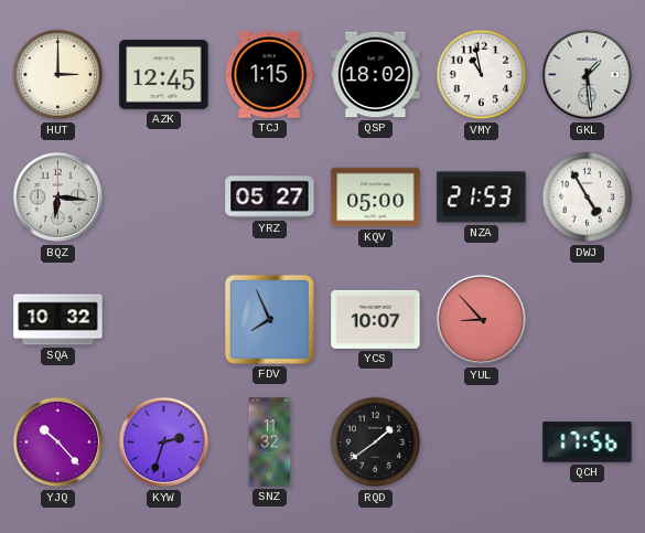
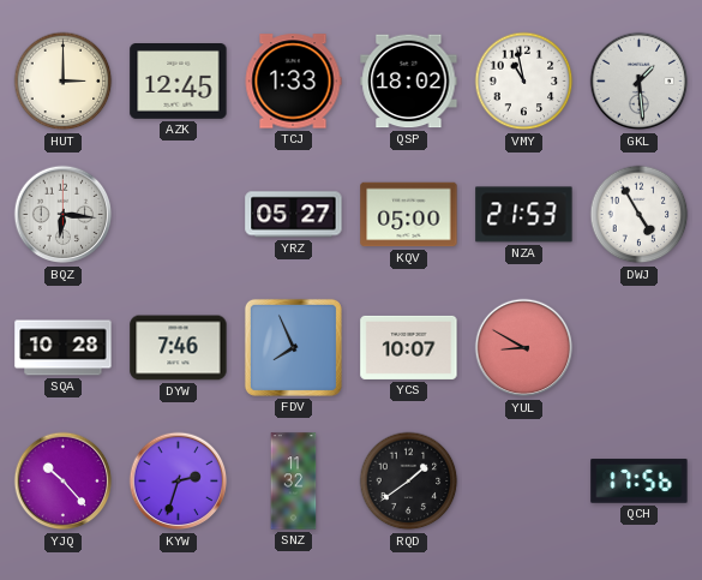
TCJ: 1:15 -> 1:33 (293, 82)
SQA: 10:32 -> 10:28 (64, 348)
DYW: none -> 7:46 (179, 348)
YUL: 8:53 -> 8:50 (524, 348)
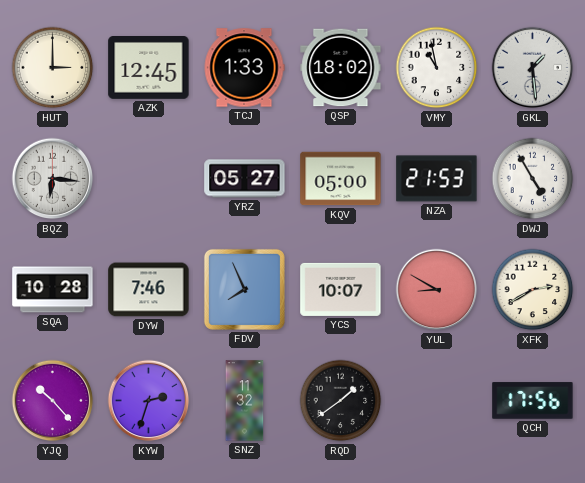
XFK: none -> 2:40 (533, 290)
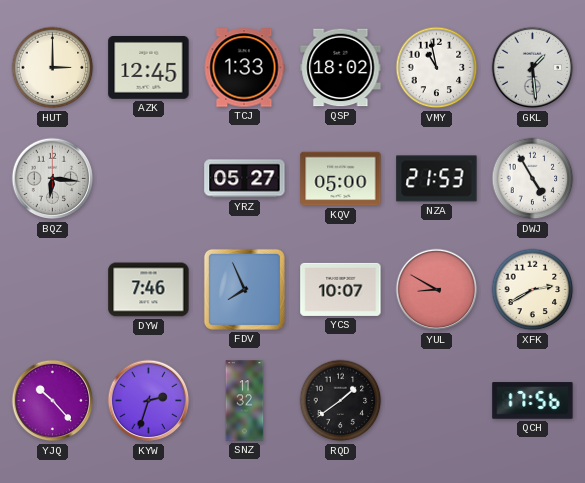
SQA: 10:28 -> none (53, 290)
